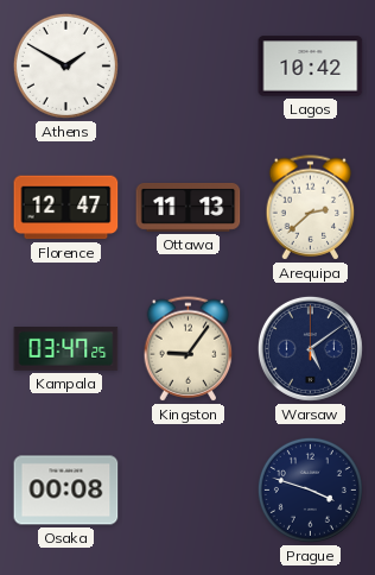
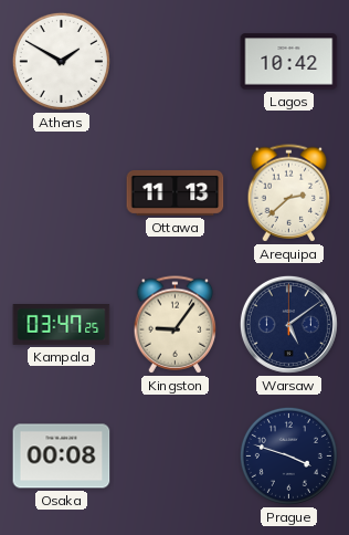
Florence: 12:47 -> none (66, 208)
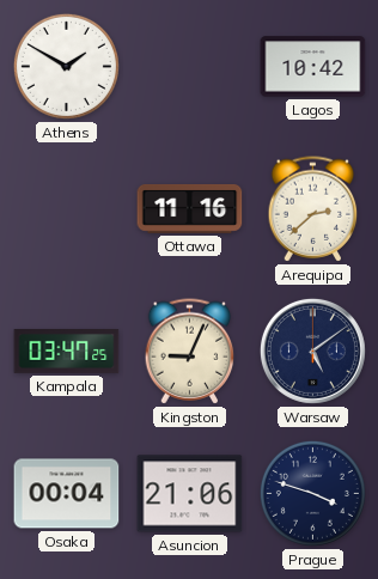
Ottawa: 11:13 -> 11:16 (190, 208)
Kingston: 9:06 -> 9:04 (190, 352)
Osaka: 00:08 -> 00:04 (67, 494)
Asuncion: none -> 21:06 (190, 494)
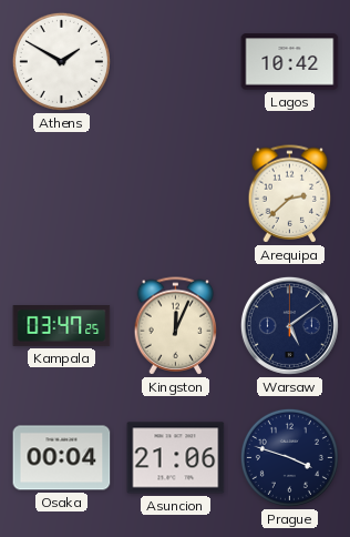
Ottawa: 11:16 -> none (190, 208)
Kingston: 9:04 -> 12:04 (176, 326)
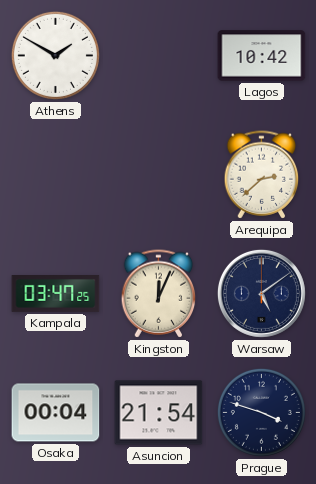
Asuncion: 21:06 -> 21:54 (159, 413)
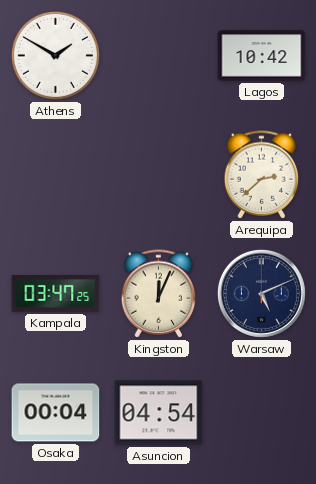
Warsaw: 5:09 -> 5:11 (261, 293)
Asuncion: 21:54 -> 04:54 (159, 413)
Prague: 3:48 -> none (261, 412)
